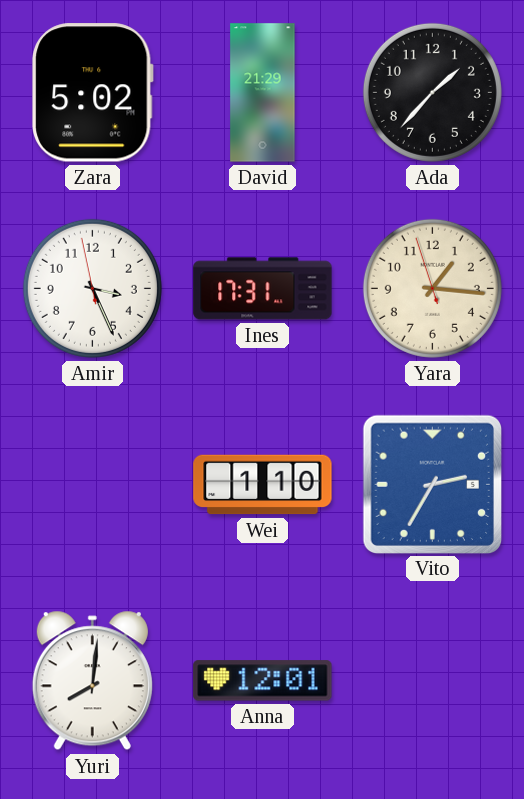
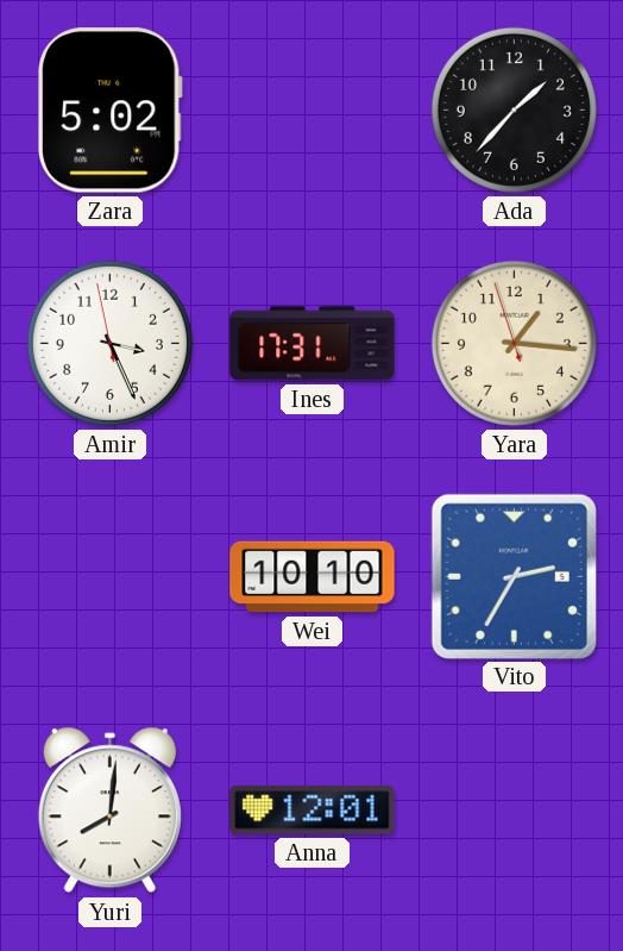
David: 21:29 -> none (263, 93)
Wei: 1:10 -> 10:10 (313, 577)
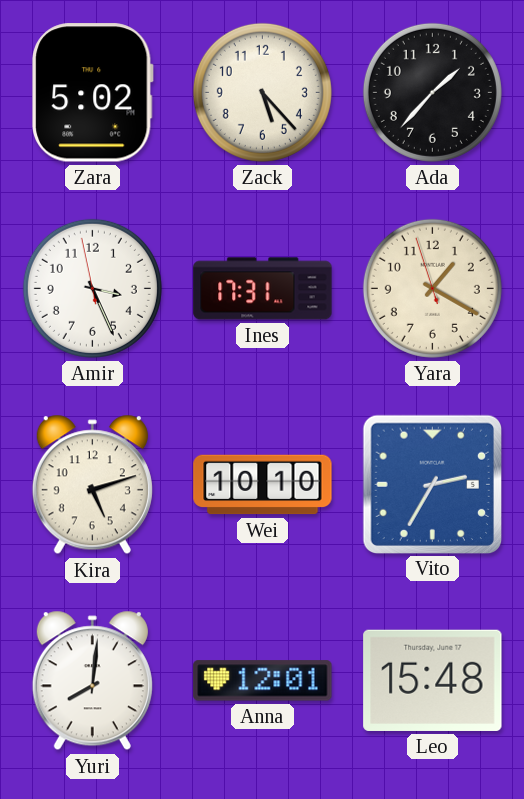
Zack: none -> 5:23 (262, 92)
Yara: 1:15 -> 1:19 (432, 288)
Kira: none -> 5:12 (92, 485)
Leo: none -> 15:48 (433, 680)
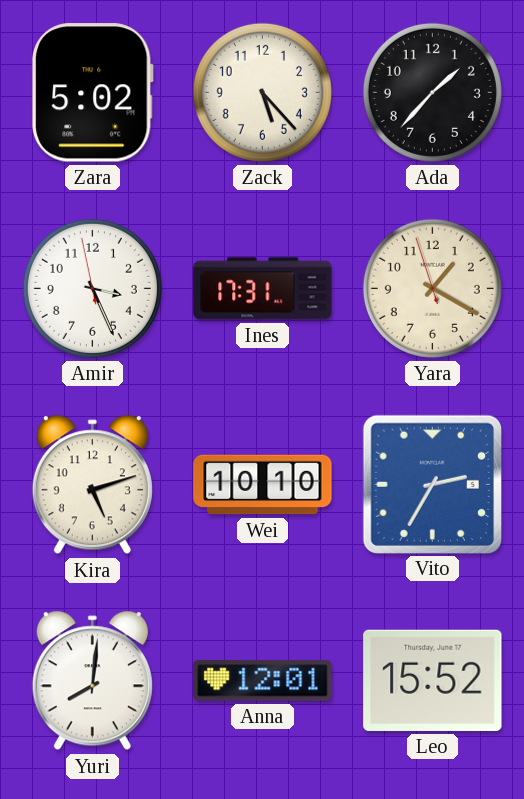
Leo: 15:48 -> 15:52 (433, 680)
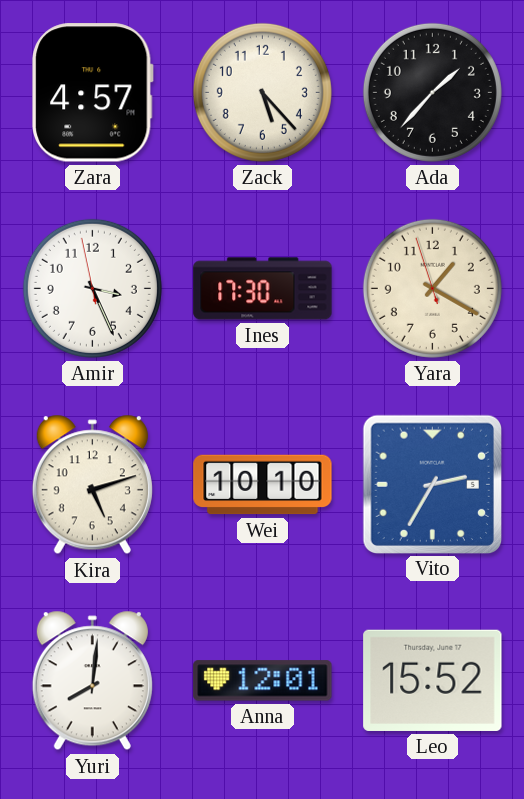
Zara: 5:02 -> 4:57 (93, 93)
Ines: 17:31 -> 17:30 (263, 289)
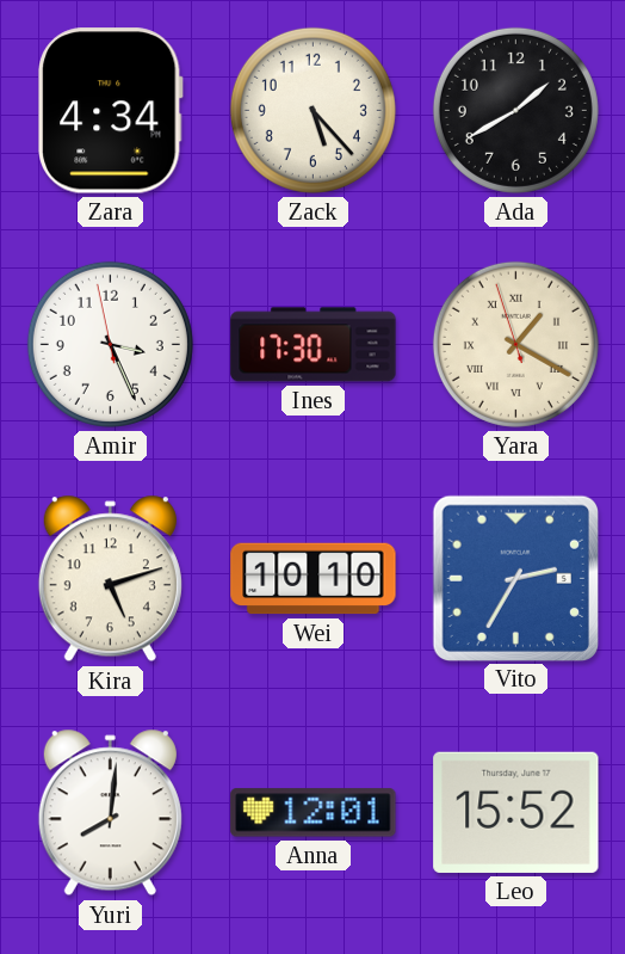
Zara: 4:57 -> 4:34 (111, 111)
Ada: 1:37 -> 1:40 (515, 110)
Yara numerals: Arabic -> Roman (515, 344)
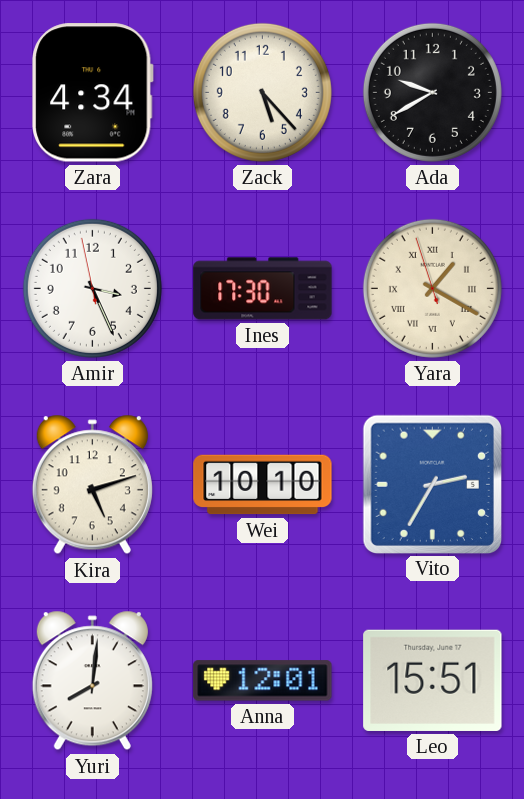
Ada: 1:40 -> 9:40 (432, 92)
Leo: 15:52 -> 15:51 (433, 680)
